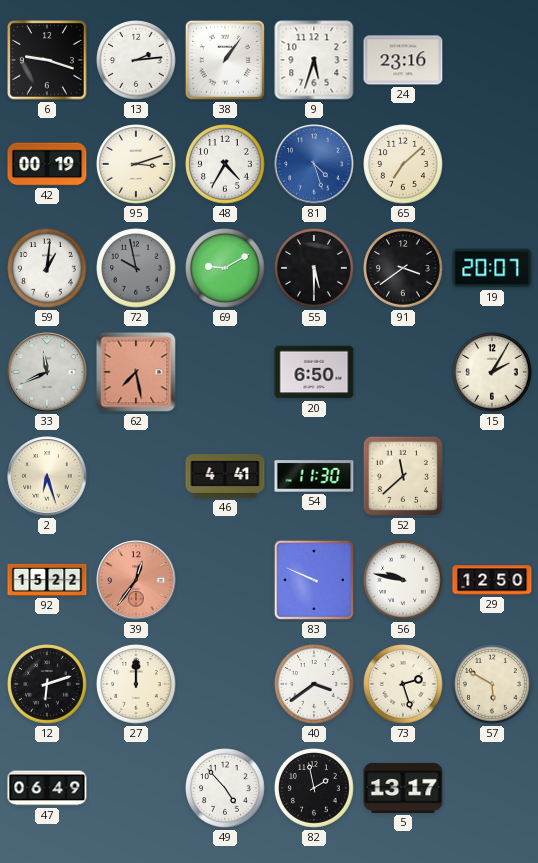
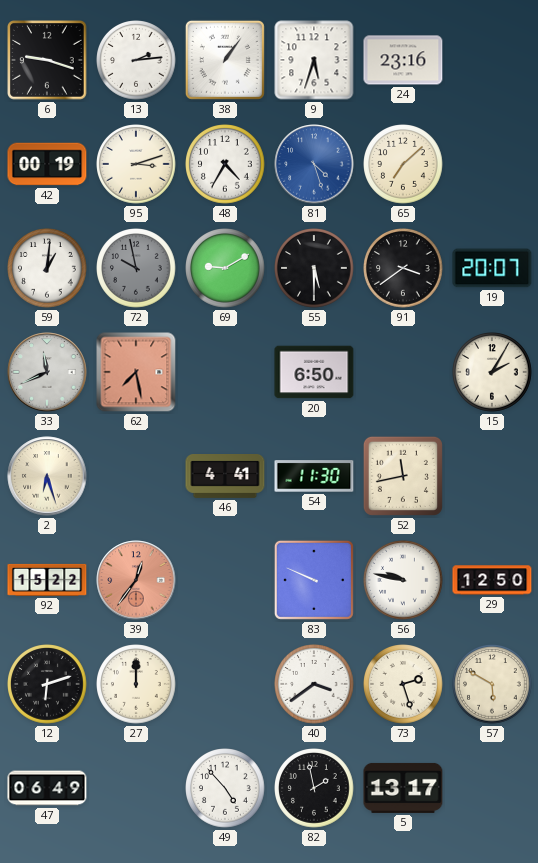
52: 11:38 -> 11:43 (403, 476)
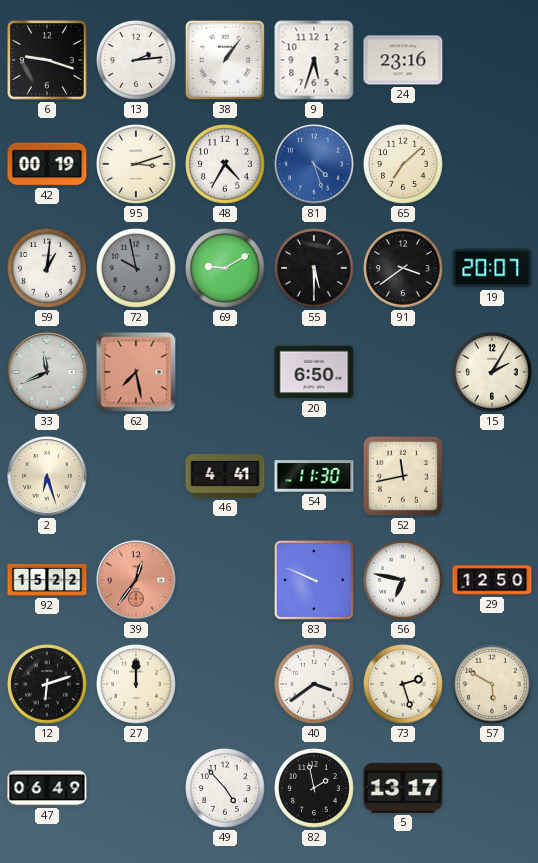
56: 9:47 -> 6:47 (403, 580)
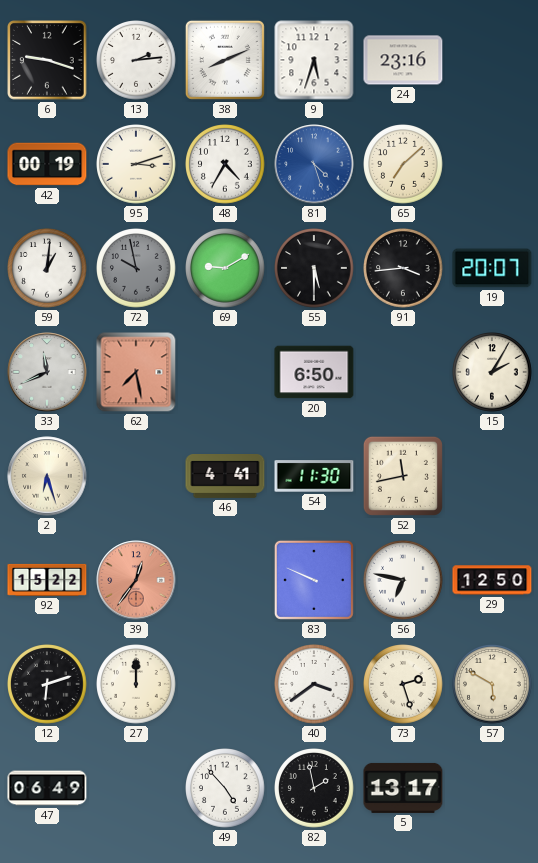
38: 1:06 -> 8:11 (225, 60)
91: 3:39 -> 3:44 (403, 268)
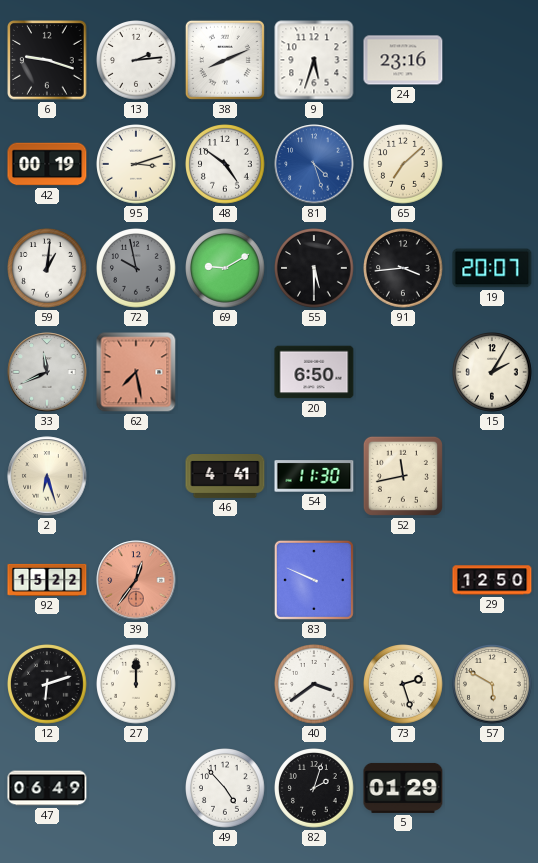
48: 4:35 -> 4:51 (225, 164)
56: 6:47 -> none (403, 580)
82: 1:58 -> 2:03 (314, 788)
5: 13:17 -> 01:29 (403, 788)
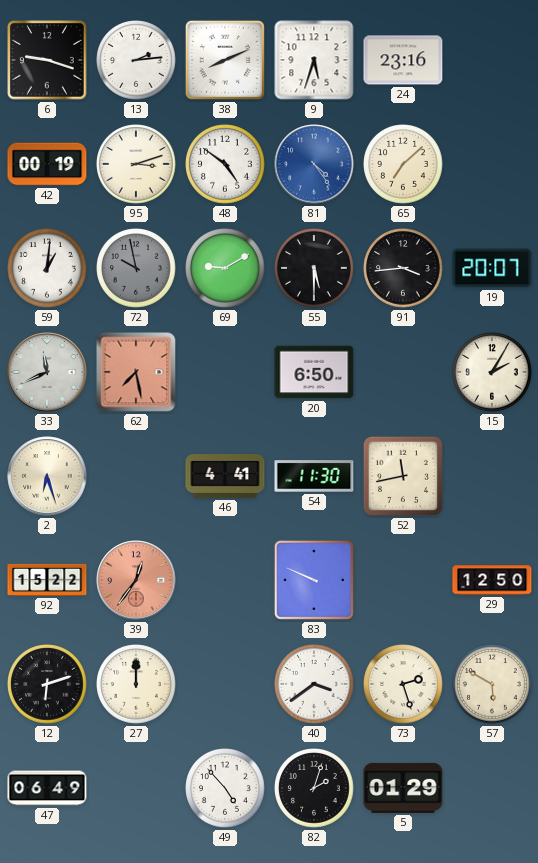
81: 4:27 -> 4:24 (314, 164)
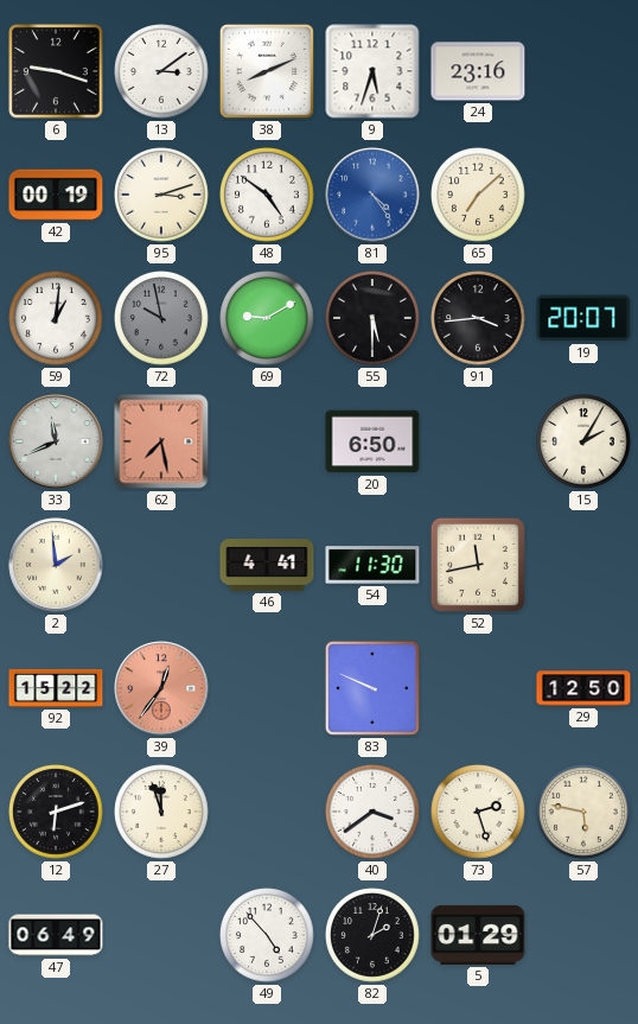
13: 2:14 -> 3:09 (161, 71)
2: 6:27 -> 1:59 (56, 565)
27: 12:00 -> 11:57 (161, 812)
57: 5:50 -> 5:47 (583, 812)
